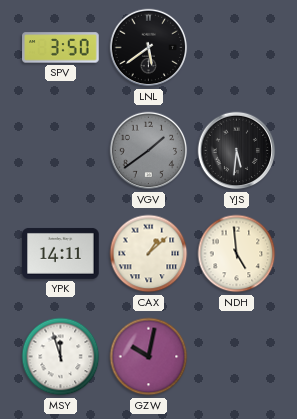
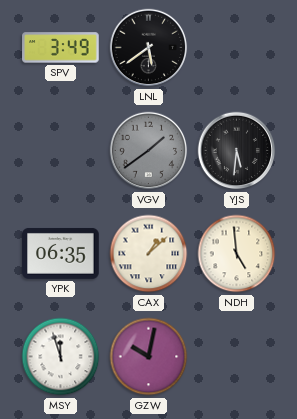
SPV: 3:50 -> 3:49 (61, 48)
YPK: 14:11 -> 06:35 (61, 254)
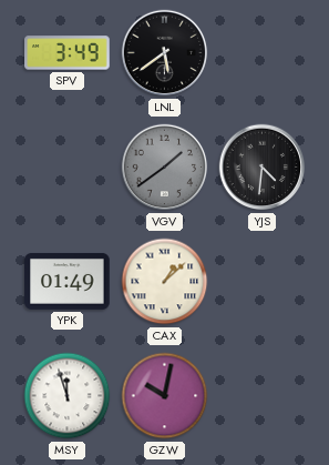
YJS: 5:31 -> 4:31 (263, 168)
YPK: 06:35 -> 01:49 (68, 282)
NDH: 4:59 -> none (237, 254)
